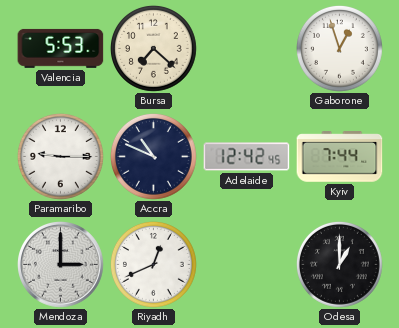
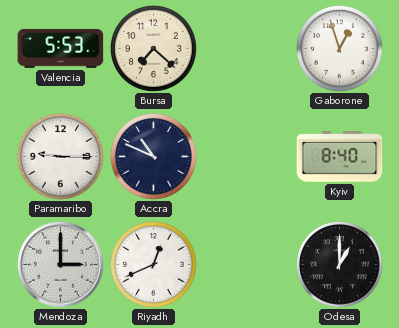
Adelaide: 12:42 -> none (247, 157)
Kyiv: 7:44 -> 8:40 (340, 157)
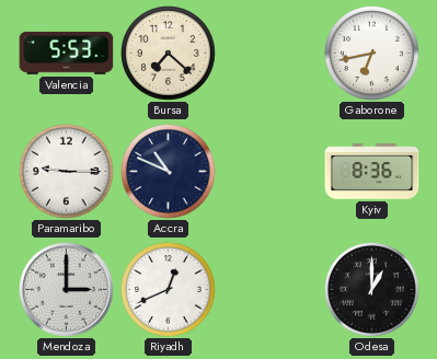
Gaborone: 12:57 -> 6:43 (371, 53)
Kyiv: 8:40 -> 8:36 (372, 172)
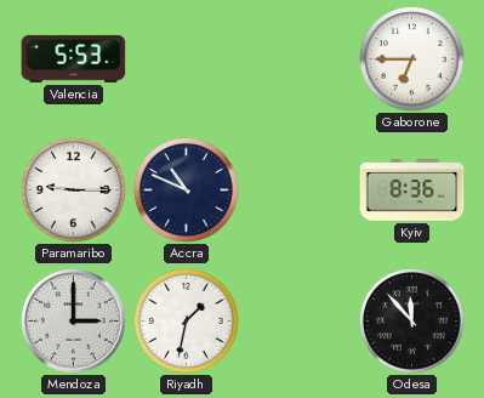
Bursa: 7:22 -> none (168, 53)
Gaborone: 6:43 -> 6:45 (411, 58)
Riyadh: 12:41 -> 1:32 (186, 320)
Odesa: 1:00 -> 11:53 (411, 320)
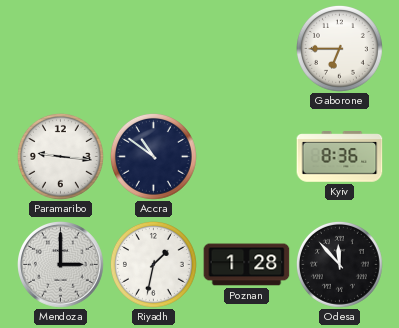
Valencia: 5:53 -> none (74, 58)
Paramaribo: 9:15 -> 9:16 (60, 156)
Accra: 10:49 -> 10:51 (153, 156)
Poznan: none -> 1:28 (247, 265)
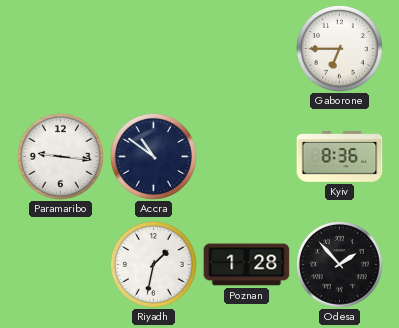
Mendoza: 3:00 -> none (61, 265)
Odesa: 11:53 -> 1:53 (339, 264)
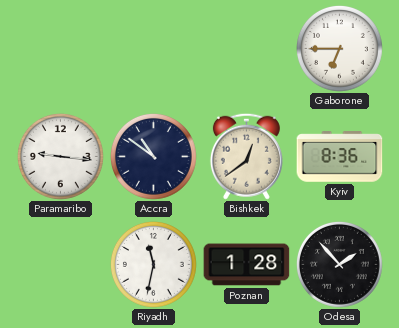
Bishkek: none -> 12:39 (246, 156)
Riyadh: 1:32 -> 11:32 (153, 264)
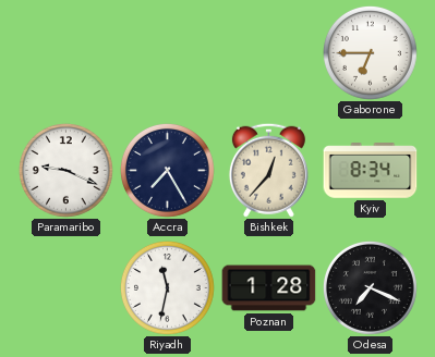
Paramaribo: 9:16 -> 9:19 (65, 170)
Accra: 10:51 -> 7:25 (167, 170)
Bishkek: 12:39 -> 12:37 (268, 170)
Kyiv: 8:36 -> 8:34 (371, 171)
Odesa: 1:53 -> 7:19 (370, 287)
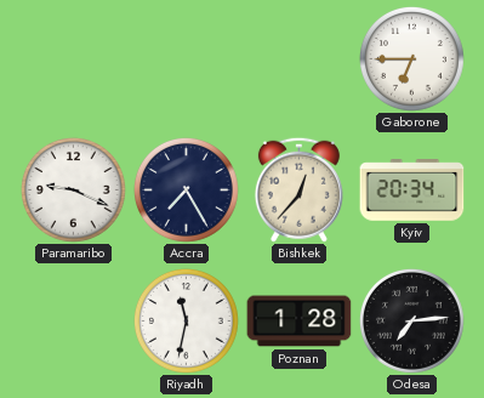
Kyiv: 8:34 -> 20:34 (412, 191)
Odesa: 7:19 -> 7:14 (411, 320)
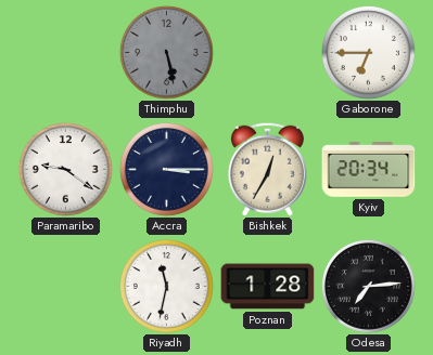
Thimphu: none -> 5:28 (166, 52)
Paramaribo: 9:19 -> 9:21 (65, 169)
Accra: 7:25 -> 3:15 (166, 169)
Bishkek: 12:37 -> 12:35 (267, 169)
